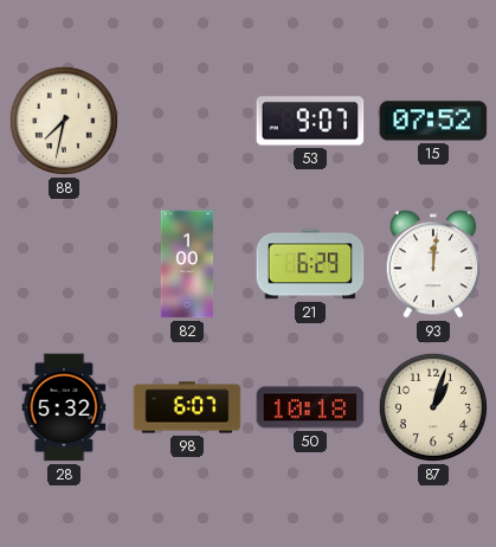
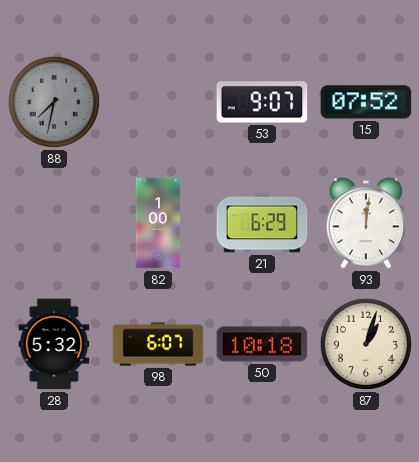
88 dial: cream -> grey (54, 102)
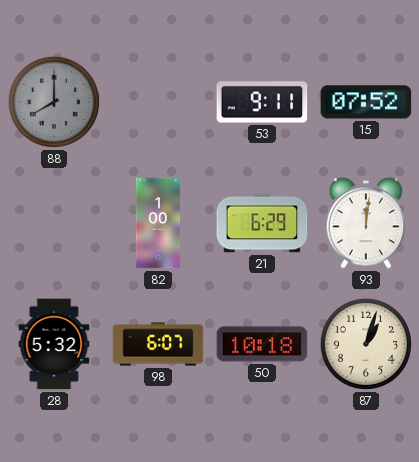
88: 7:32 -> 8:00 (54, 102)
53: 9:07 -> 9:11 (262, 102)
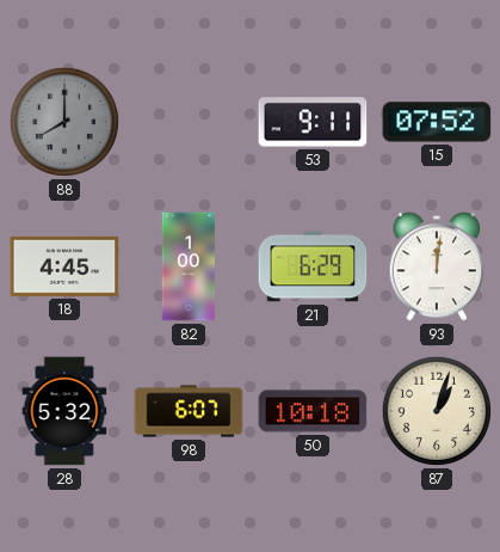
18: none -> 4:45 (64, 266)
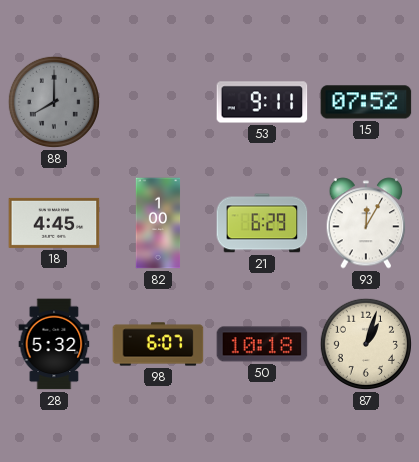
93: 12:01 -> 12:05 (366, 223)
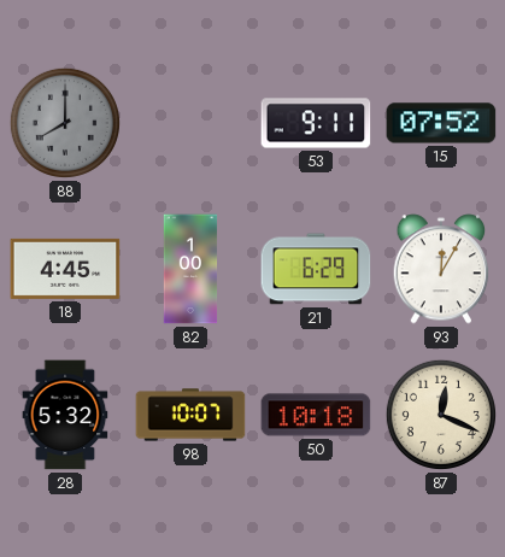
98: 6:07 -> 10:07 (190, 415)
87: 1:03 -> 12:19 (441, 415)
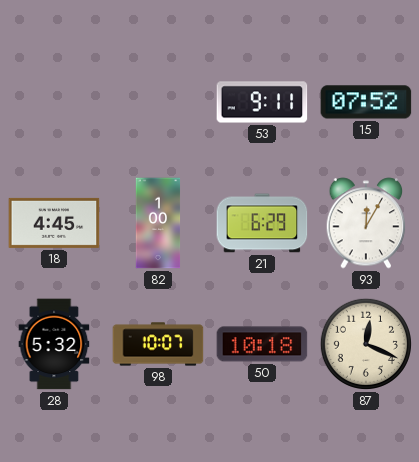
88: 8:00 -> none (65, 123)
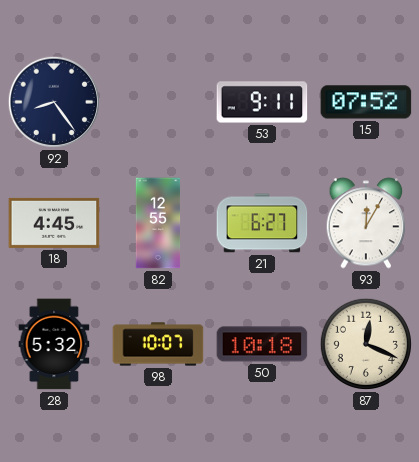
92: none -> 8:24 (54, 102)
82: 1:00 -> 12:55 (158, 223)
21: 6:29 -> 6:27 (262, 223)
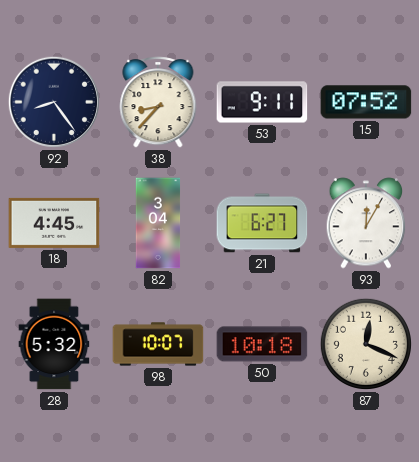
38: none -> 8:37 (158, 102)
82: 12:55 -> 3:04 (158, 223)
